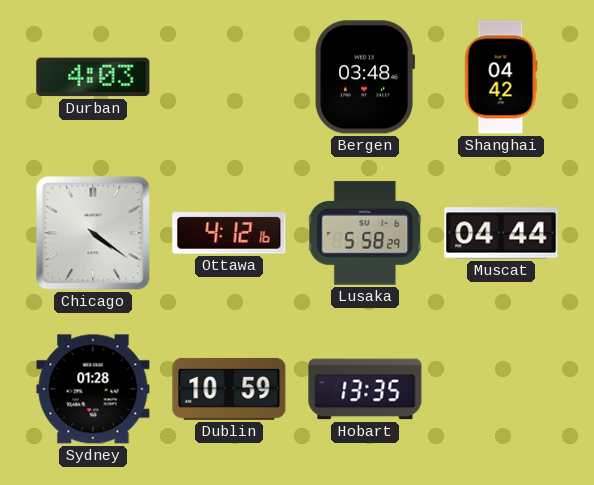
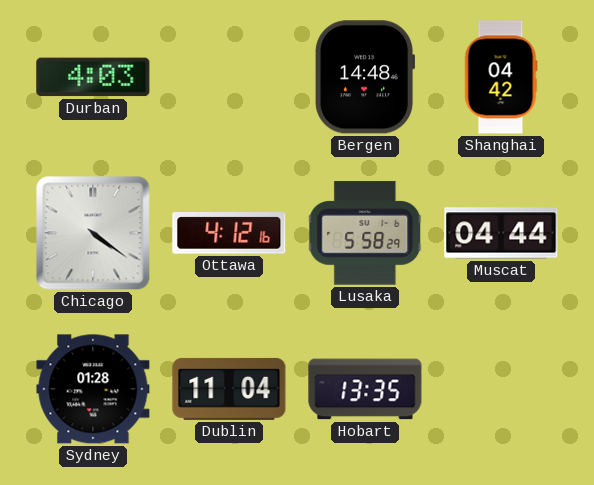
Bergen: 03:48 -> 14:48 (366, 77)
Dublin: 10:59 -> 11:04 (229, 389)
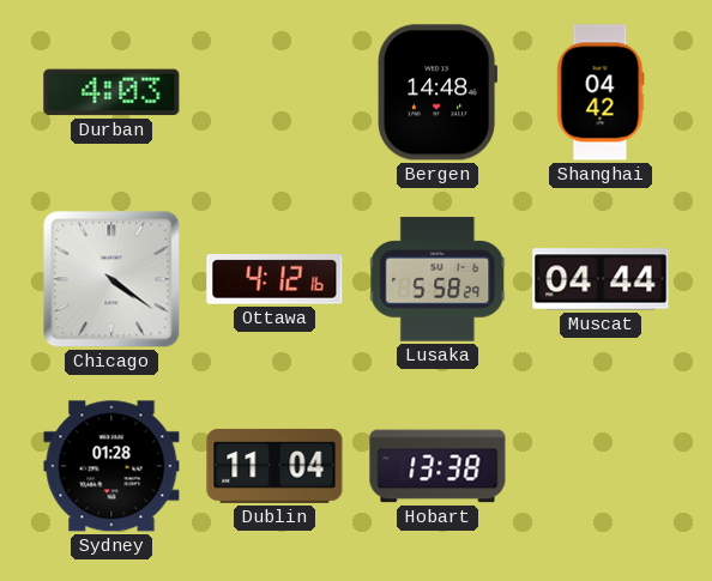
Hobart: 13:35 -> 13:38 (438, 466)
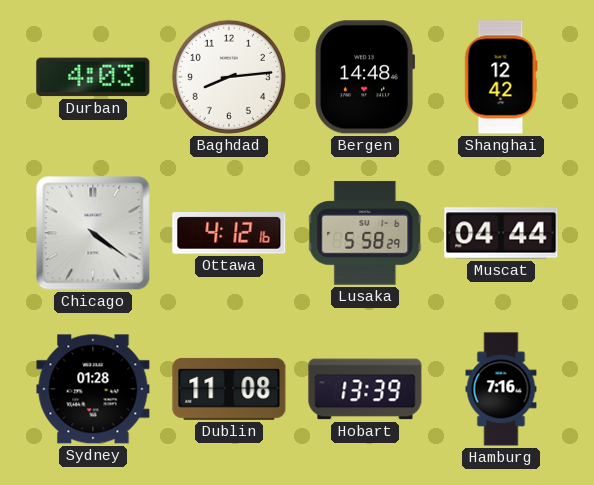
Baghdad: none -> 8:14 (229, 77)
Shanghai: 04:42 -> 12:42 (501, 77)
Dublin: 11:04 -> 11:08 (229, 389)
Hobart: 13:38 -> 13:39 (365, 389)
Hamburg: none -> 7:16 (501, 389)
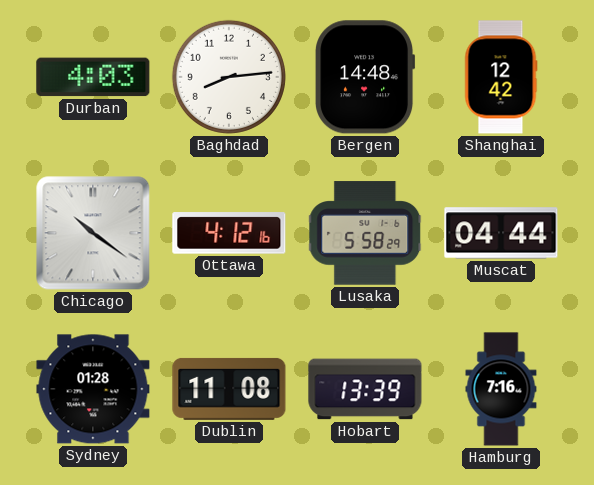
Chicago: 4:21 -> 10:21 (93, 233)
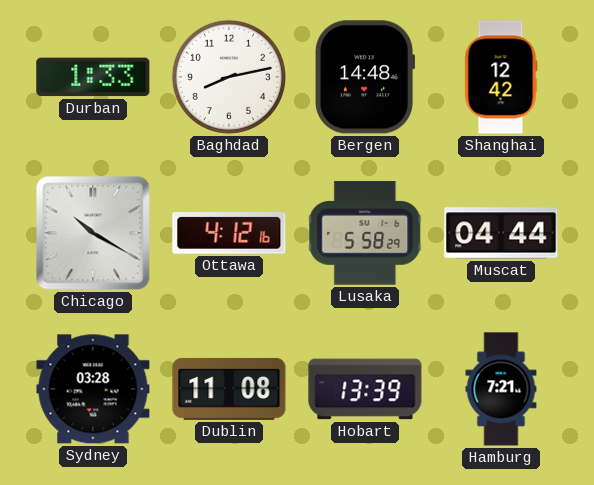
Durban: 4:03 -> 1:33 (93, 77)
Baghdad: 8:14 -> 8:13 (229, 77)
Chicago: 10:21 -> 10:20 (93, 233)
Sydney: 01:28 -> 03:28 (93, 389)
Hamburg: 7:16 -> 7:21 (501, 389)
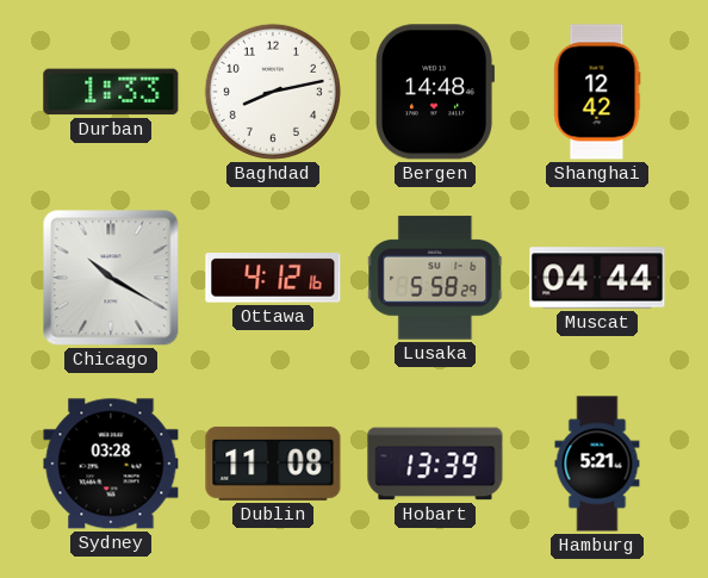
Hamburg: 7:21 -> 5:21 (597, 464)
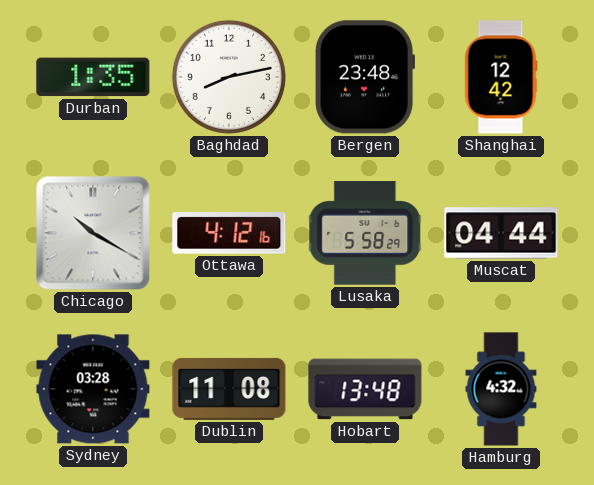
Durban: 1:33 -> 1:35 (93, 77)
Bergen: 14:48 -> 23:48 (366, 77)
Hobart: 13:39 -> 13:48 (365, 389)
Hamburg: 5:21 -> 4:32 (501, 389)
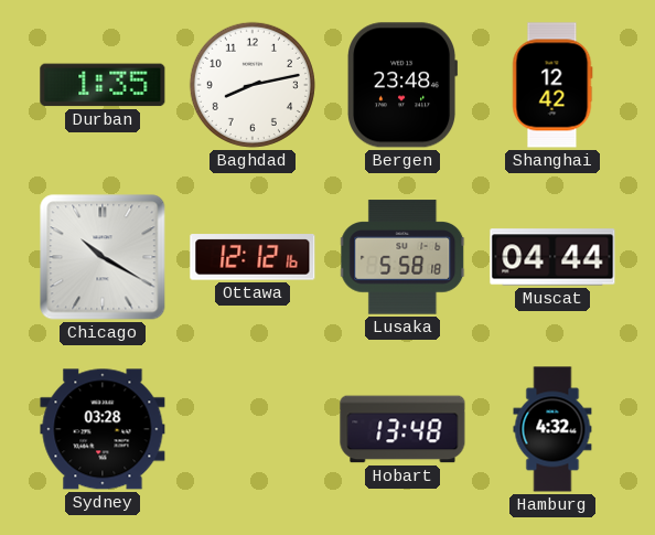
Ottawa: 4:12 -> 12:12 (253, 257)
Lusaka: 5:58:29 -> 5:58:18 (404, 257)
Dublin: 11:08 -> none (229, 389)
